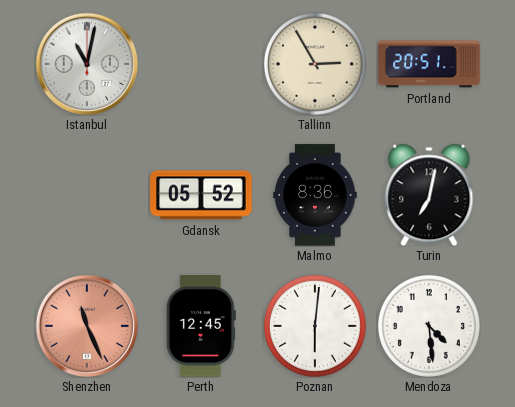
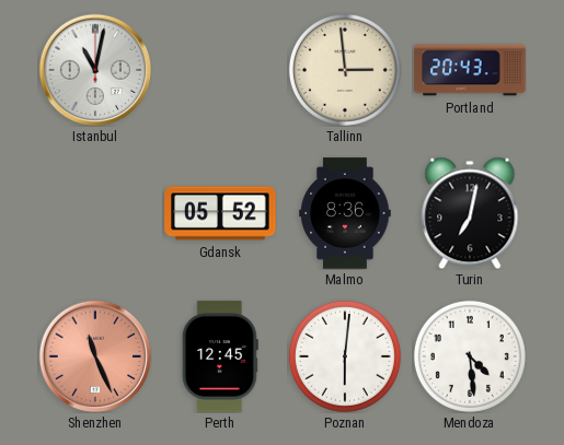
Tallinn: 2:55 -> 2:59 (345, 70)
Portland: 20:51 -> 20:43 (470, 70)
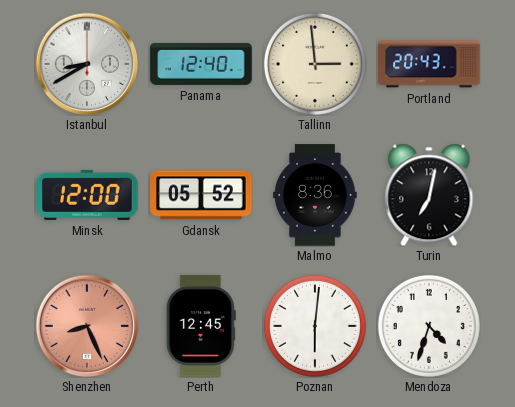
Istanbul: 11:02 -> 8:40 (87, 64)
Panama: none -> 12:40 (201, 64)
Minsk: none -> 12:00 (87, 195)
Shenzhen: 11:26 -> 8:26 (87, 326)
Mendoza: 4:29 -> 4:33 (429, 326)
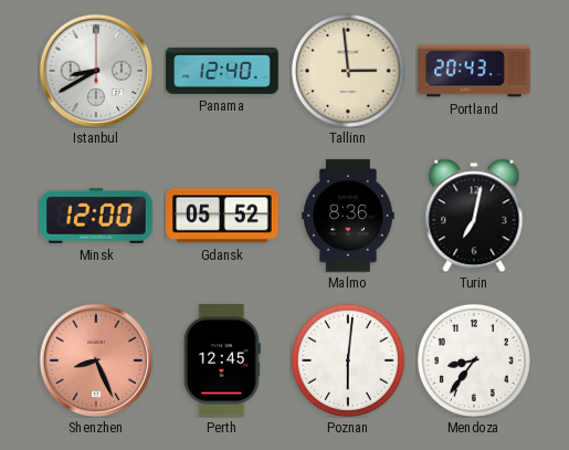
Mendoza: 4:33 -> 8:36 (474, 360)
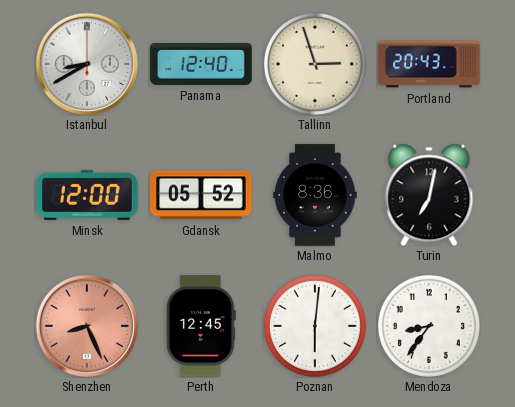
Tallinn: 2:59 -> 2:57 (315, 64)
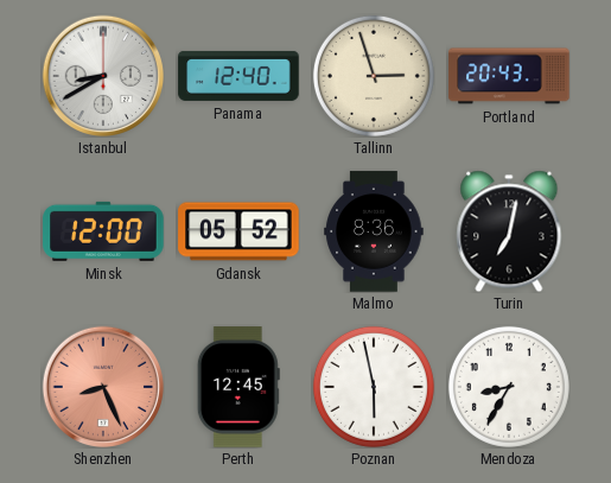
Poznan: 6:01 -> 5:58 (374, 387)
Mendoza: 8:36 -> 8:35 (509, 387)
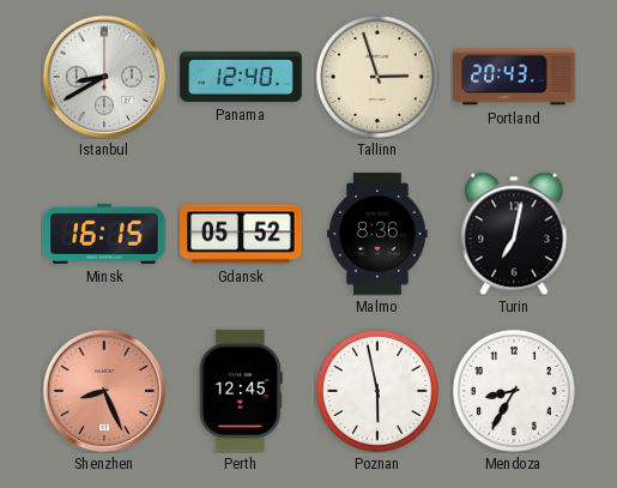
Minsk: 12:00 -> 16:15 (104, 234)
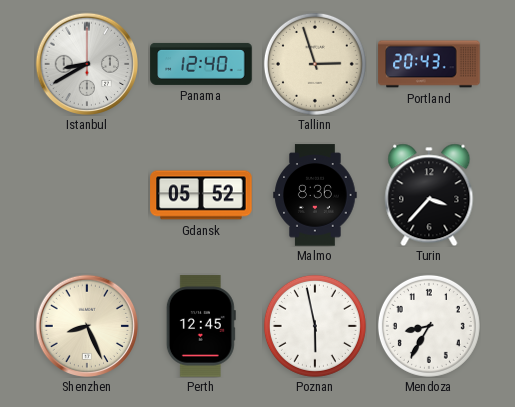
Minsk: 16:15 -> none (104, 234)
Turin: 7:02 -> 3:37 (429, 195)
Shenzhen dial: salmon -> cream (87, 326)
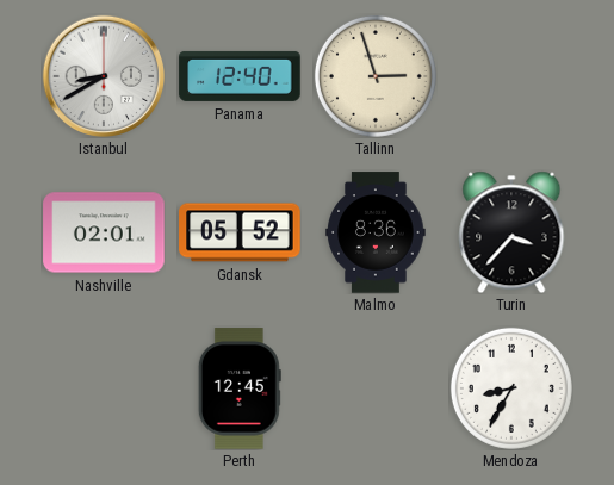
Portland: 20:43 -> none (429, 64)
Nashville: none -> 02:01 (104, 232)
Shenzhen: 8:26 -> none (87, 326)
Poznan: 5:58 -> none (315, 326)
